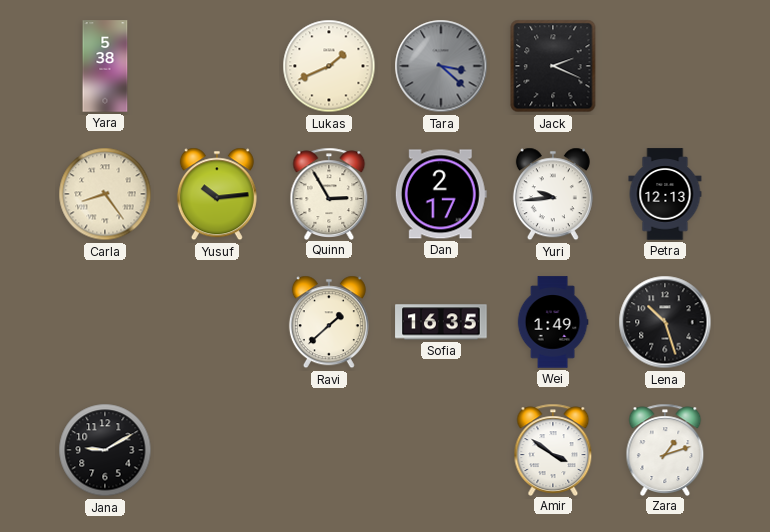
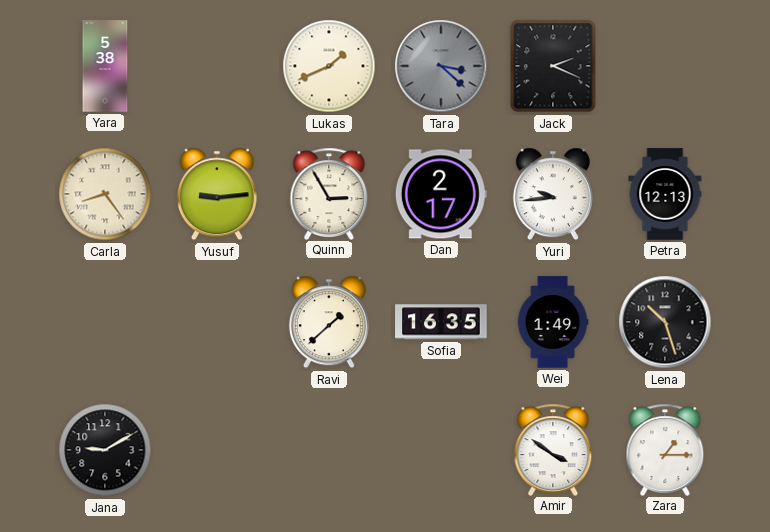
Yusuf: 10:14 -> 9:14 (217, 194)
Zara: 1:12 -> 1:15 (665, 449)
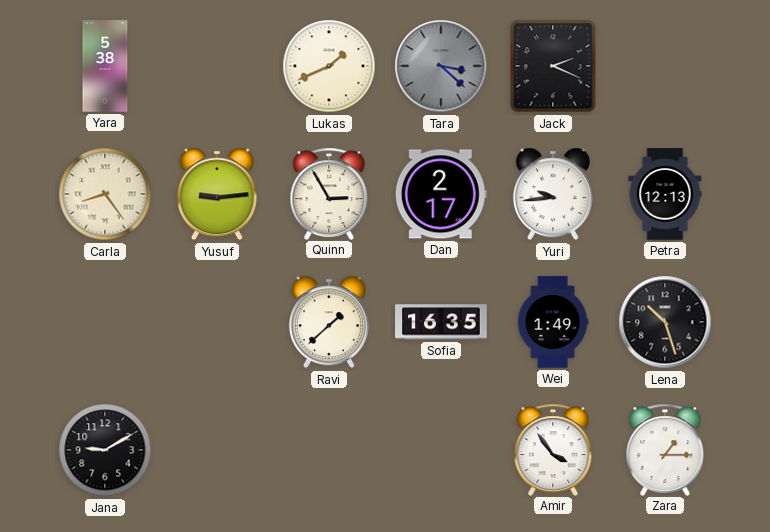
Amir: 3:51 -> 3:54 (553, 449)
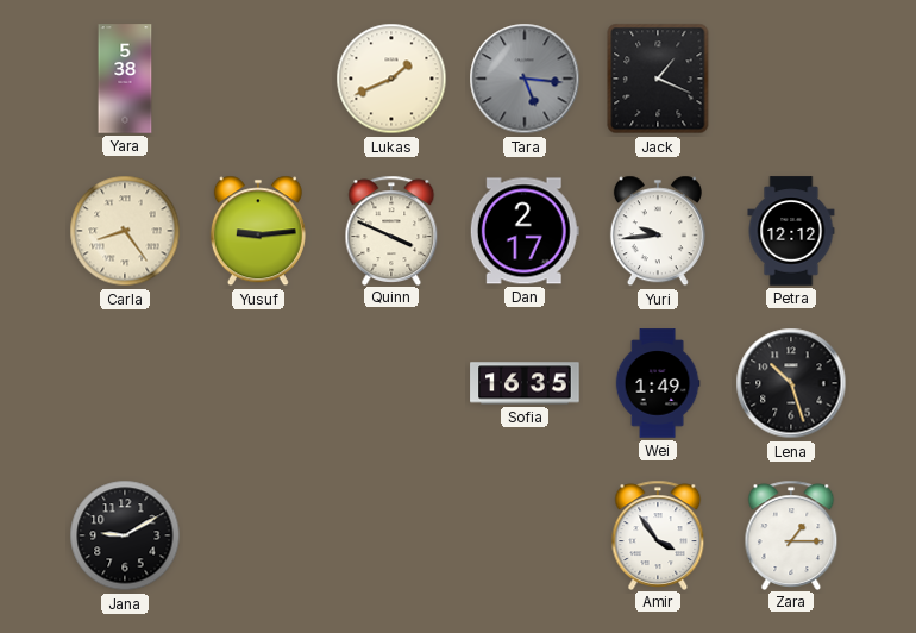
Tara: 3:22 -> 5:16 (525, 79)
Jack: 2:19 -> 1:19 (658, 79)
Quinn: 2:55 -> 3:49 (391, 230)
Petra: 12:13 -> 12:12 (791, 231)
Ravi: 1:38 -> none (329, 322)
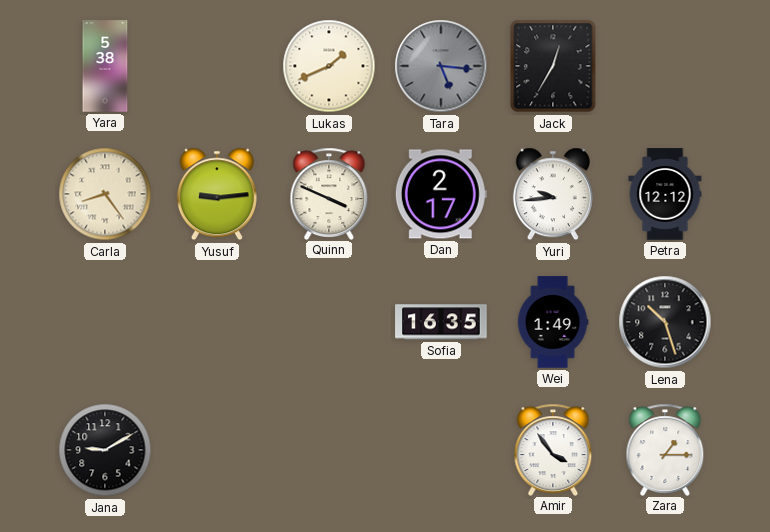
Jack: 1:19 -> 12:35 (553, 66)
